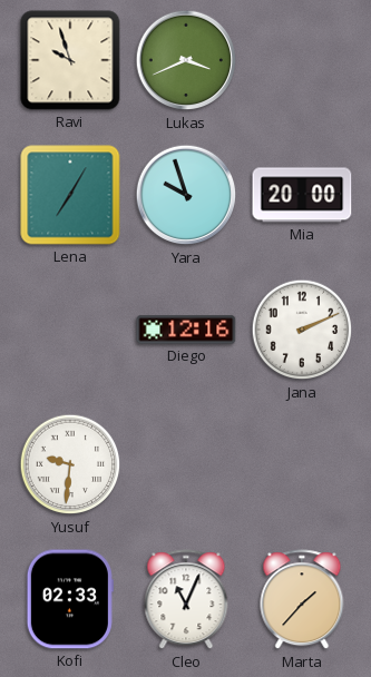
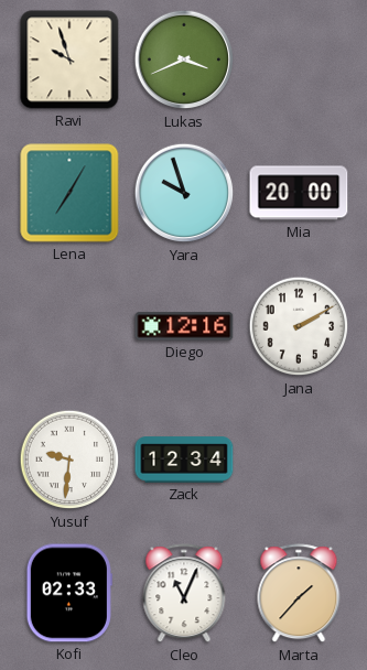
Jana: 2:11 -> 2:10 (299, 326)
Zack: none -> 12:34 (184, 460)
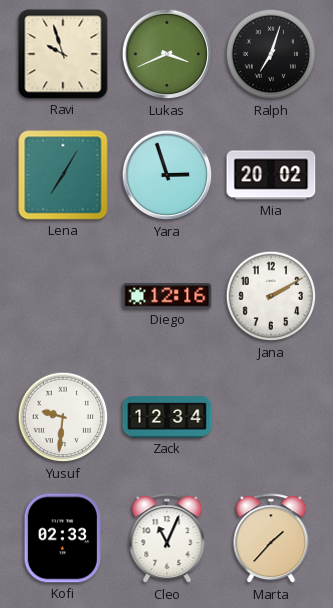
Ralph: none -> 7:03 (271, 54)
Yara: 9:57 -> 2:57 (167, 175)
Mia: 20:00 -> 20:02 (271, 175)
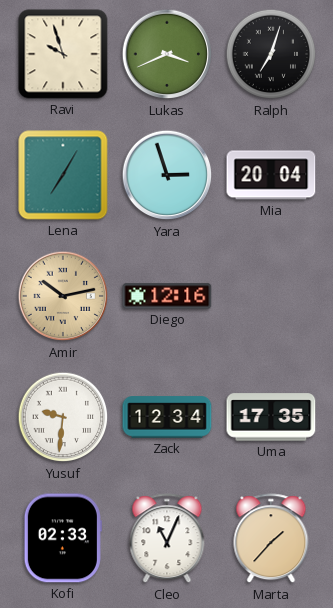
Mia: 20:02 -> 20:04 (271, 175)
Amir: none -> 10:13 (63, 296)
Jana: 2:10 -> none (271, 296)
Uma: none -> 17:35 (271, 417)
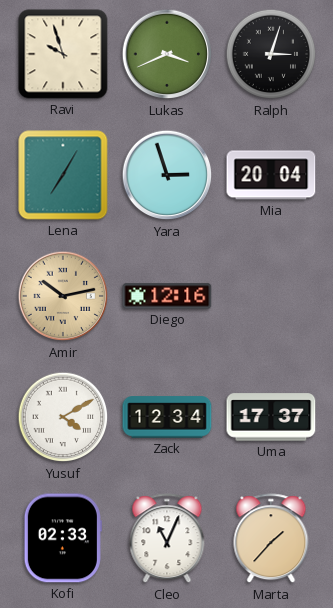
Ralph: 7:03 -> 3:03 (271, 54)
Yusuf: 9:31 -> 4:10 (63, 417)
Uma: 17:35 -> 17:37 (271, 417)
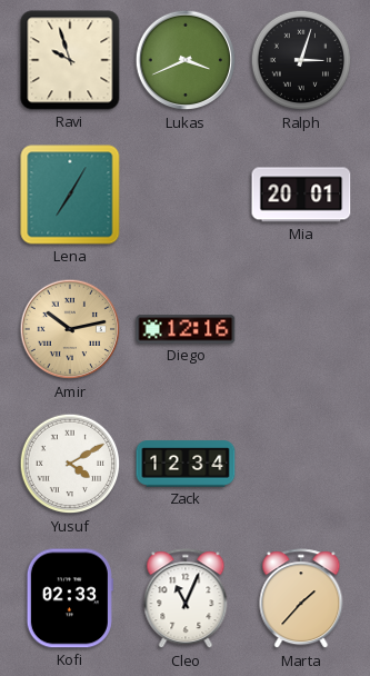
Yara: 2:57 -> none (167, 175)
Mia: 20:04 -> 20:01 (301, 195)
Uma: 17:37 -> none (271, 417)
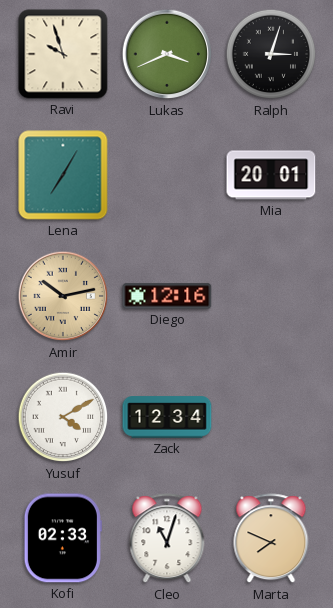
Cleo: 11:04 -> 11:03 (167, 539)
Marta: 1:37 -> 7:49 (271, 539)
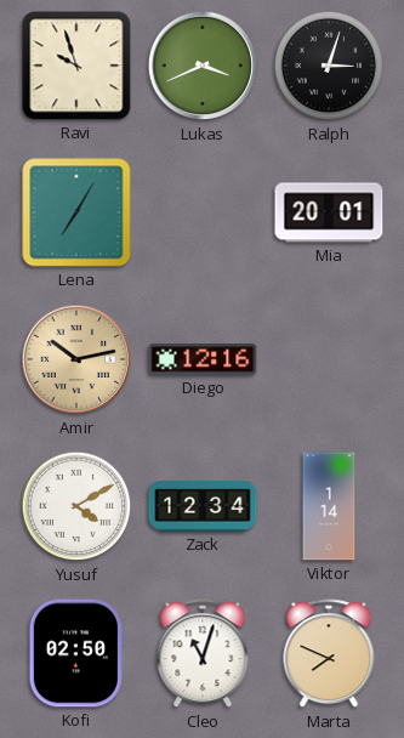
Viktor: none -> 1:14 (329, 506)
Kofi: 02:33 -> 02:50 (76, 653)
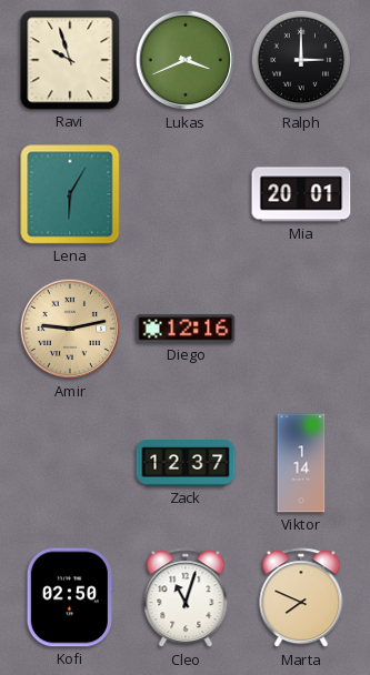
Ralph: 3:03 -> 3:00 (301, 60)
Lena: 7:05 -> 6:05 (70, 194)
Amir: 10:13 -> 9:13 (70, 329)
Yusuf: 4:10 -> none (76, 506)
Zack: 12:34 -> 12:37 (186, 463)
